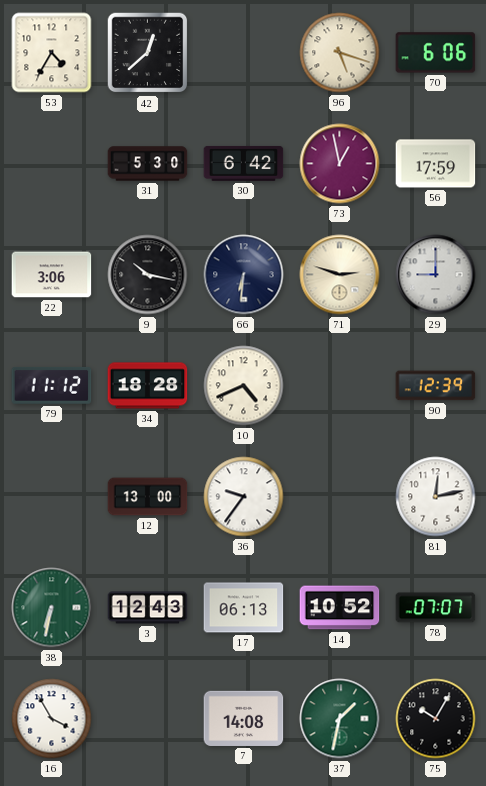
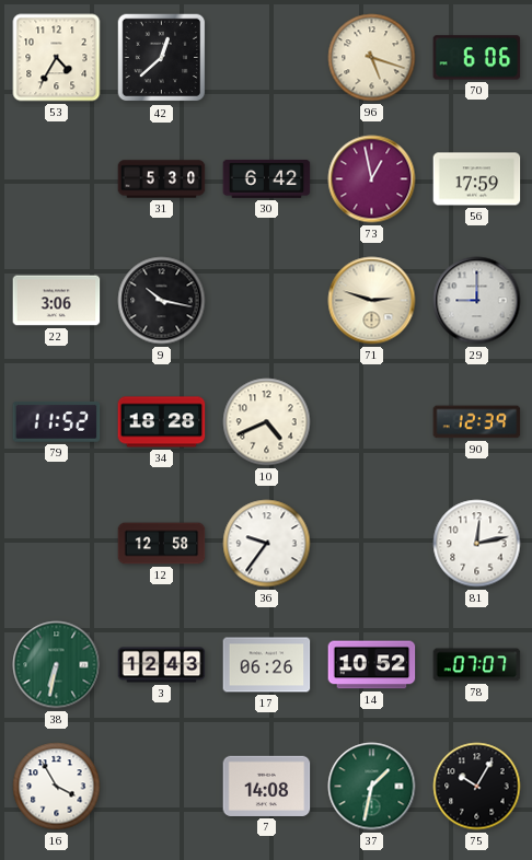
66: 6:31 -> none (244, 275)
79: 11:12 -> 11:52 (57, 422)
12: 13:00 -> 12:58 (162, 544)
17: 06:13 -> 06:26 (267, 665)
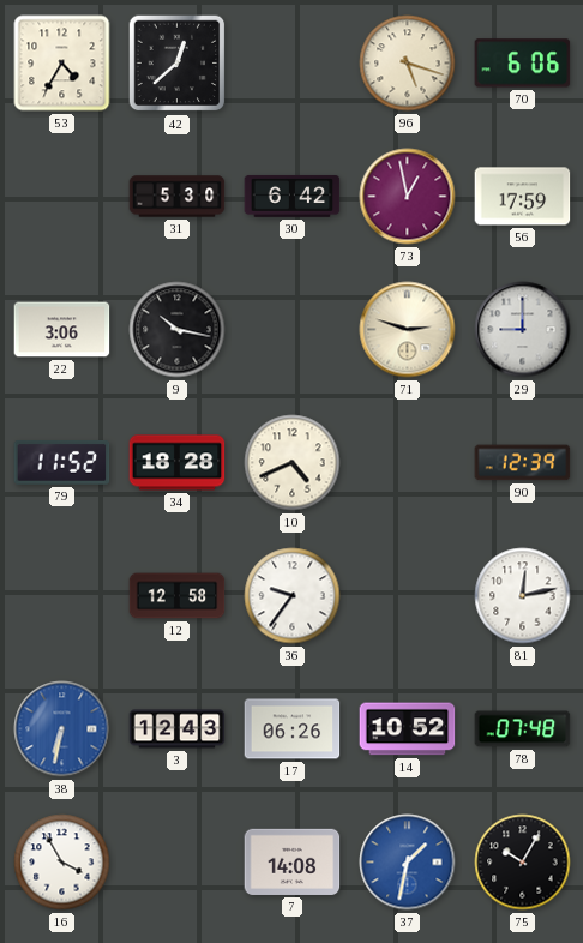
38 dial: green -> blue (62, 729)
78: 07:07 -> 07:48 (523, 729)
37 dial: green -> blue (408, 863)
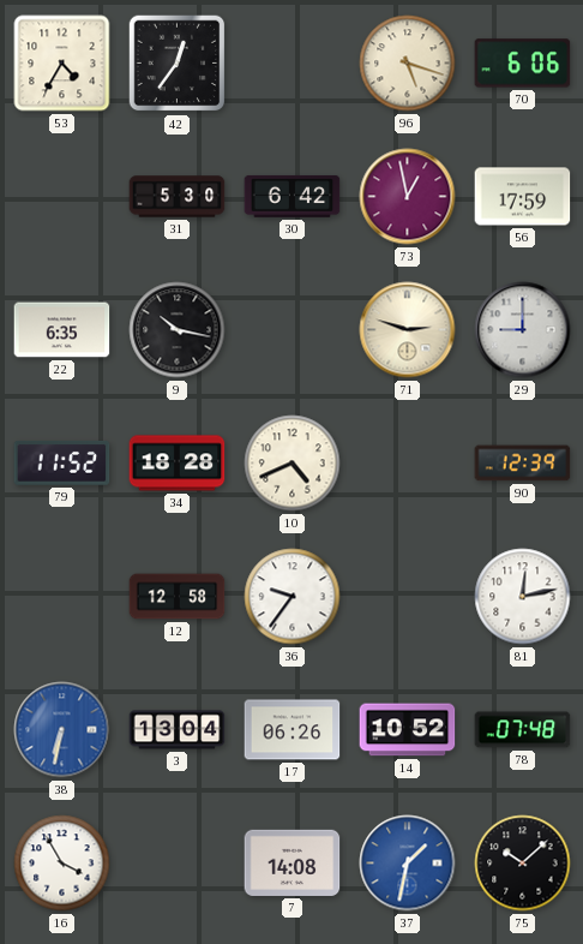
42: 12:38 -> 12:36 (178, 64)
22: 3:06 -> 6:35 (62, 330)
3: 12:43 -> 13:04 (178, 730)
75: 10:05 -> 10:08 (523, 864)
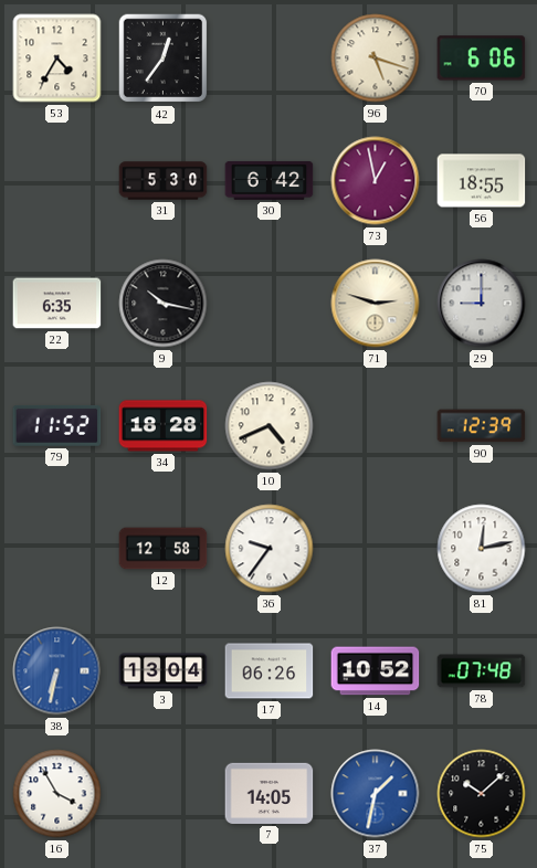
56: 17:59 -> 18:55 (482, 181)
7: 14:08 -> 14:05 (270, 793)
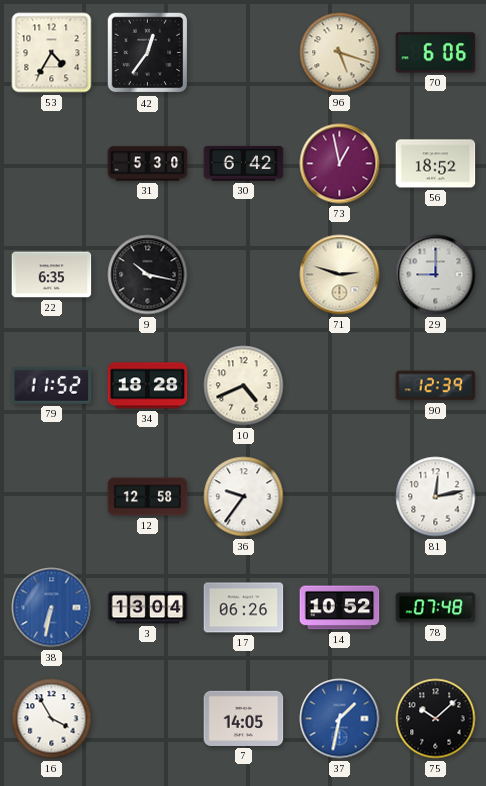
56: 18:55 -> 18:52 (436, 164)
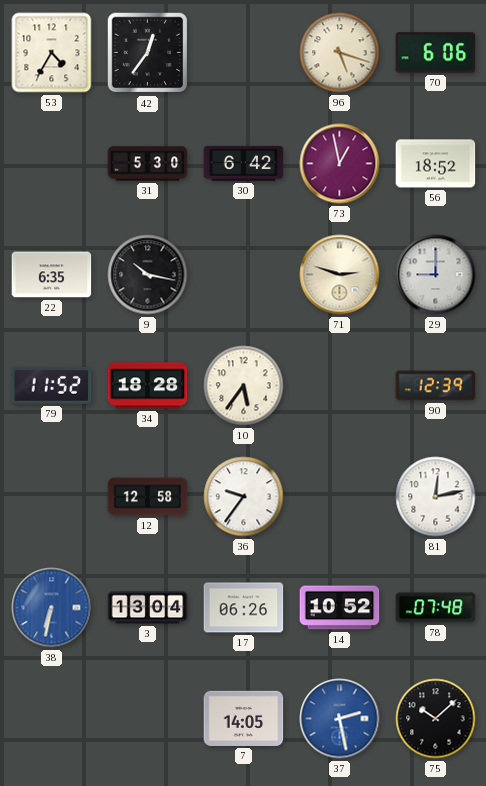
10: 4:41 -> 5:36 (244, 386)
16: 3:55 -> none (52, 719)
37: 1:32 -> 2:28 (340, 719)
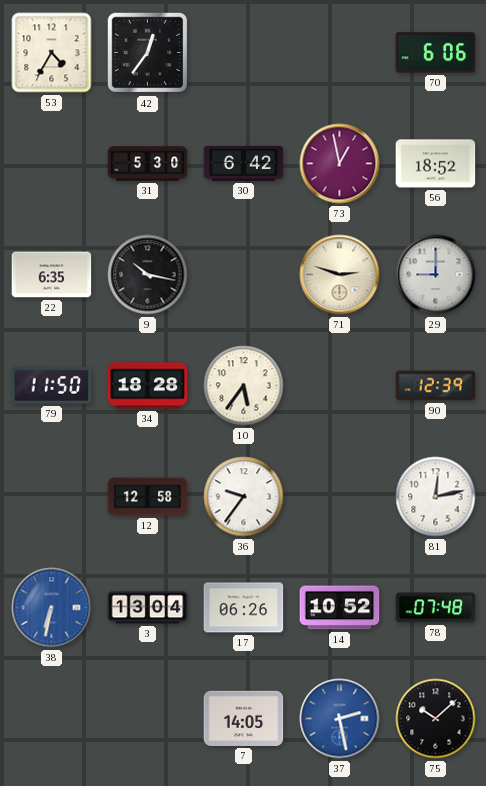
96: 5:18 -> none (340, 53)
79: 11:52 -> 11:50 (52, 386)
